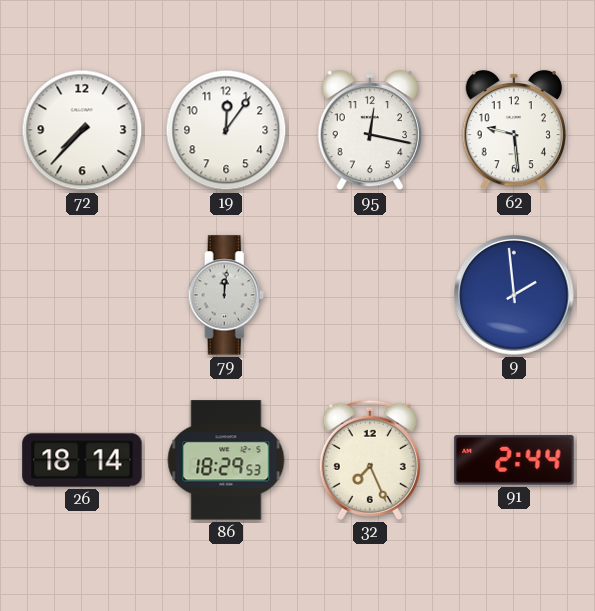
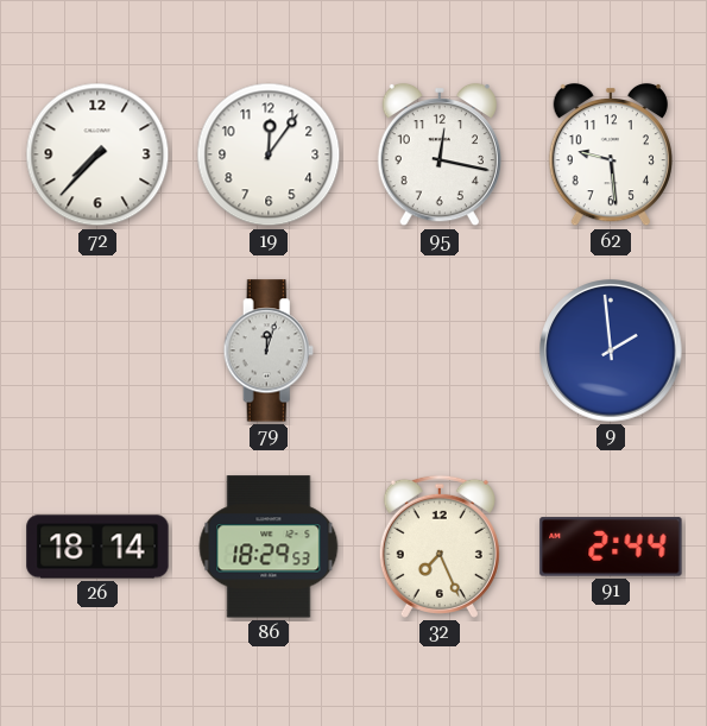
79: 12:01 -> 12:03 (269, 351)
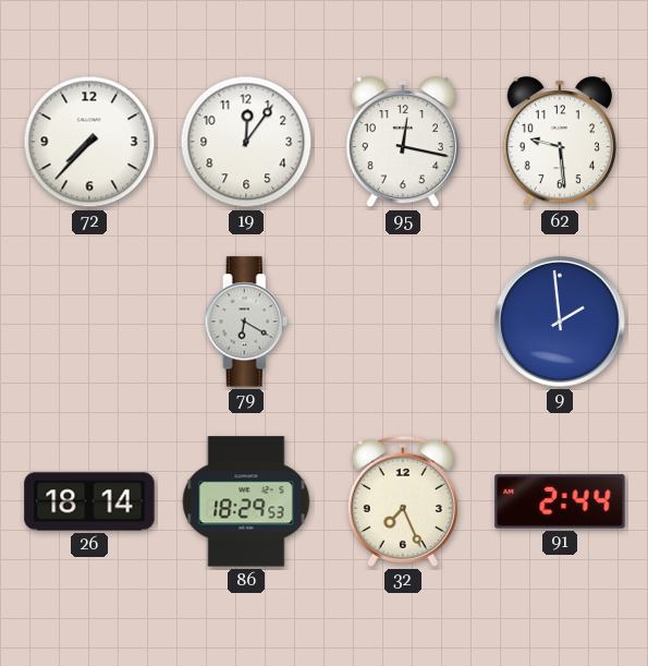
79: 12:03 -> 6:20 (246, 322)
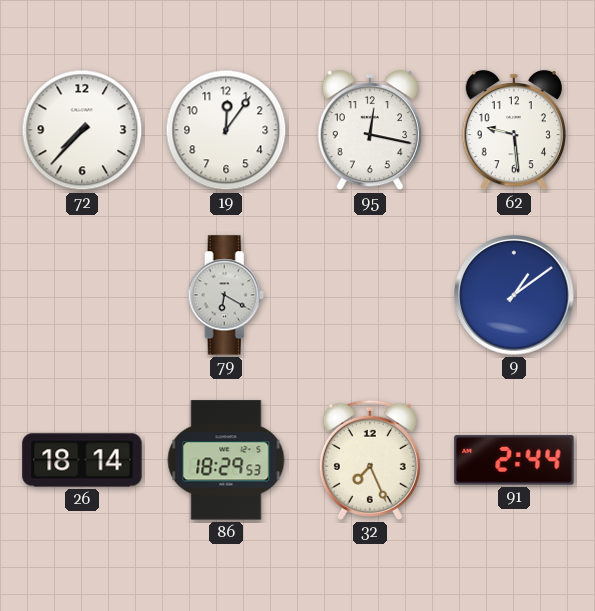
9: 1:59 -> 1:09 (514, 295)
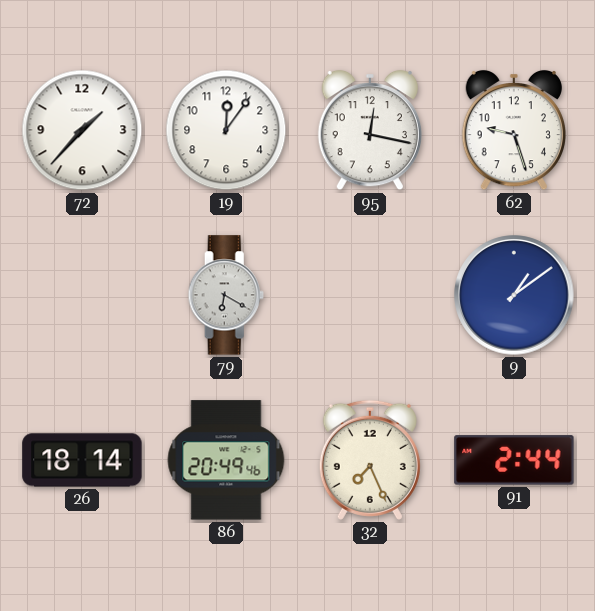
72: 7:37 -> 1:37 (82, 130)
62: 9:29 -> 9:27 (514, 130)
86: 18:29 -> 20:49 (226, 460)
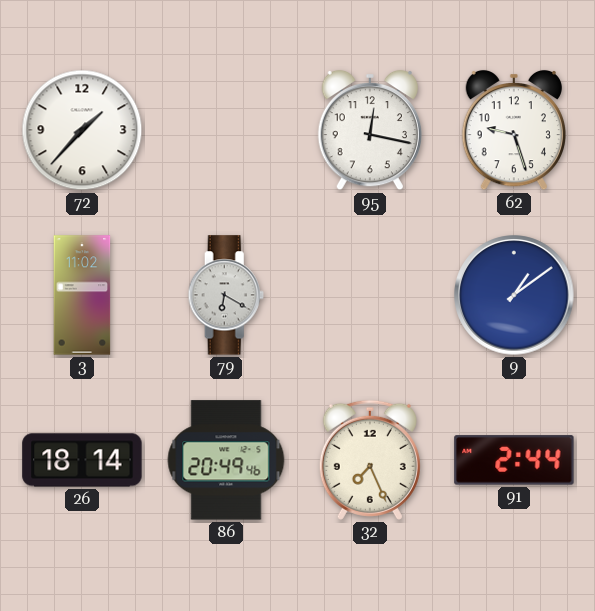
19: 12:06 -> none (226, 130)
3: none -> 11:02 (82, 295)
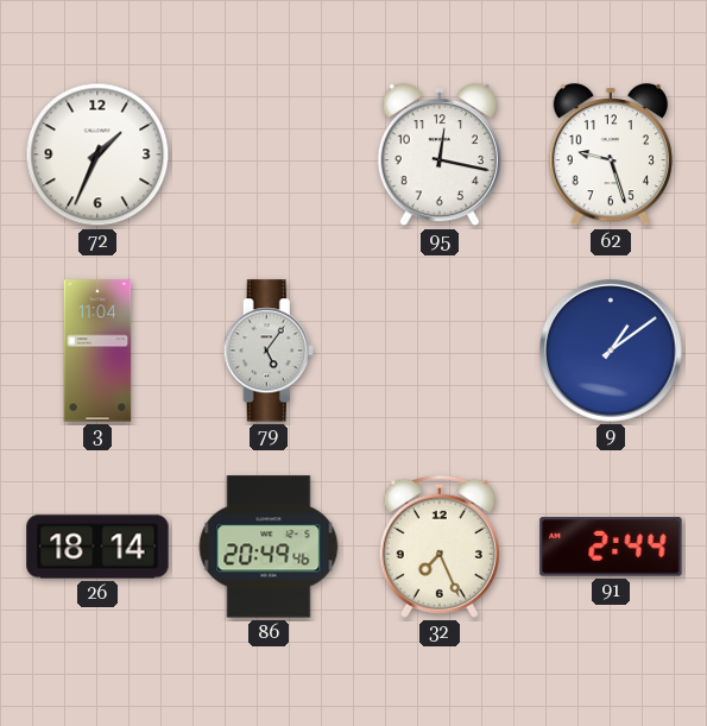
72: 1:37 -> 1:34 (97, 154)
3: 11:02 -> 11:04 (97, 351)
79: 6:20 -> 5:06 (269, 351)
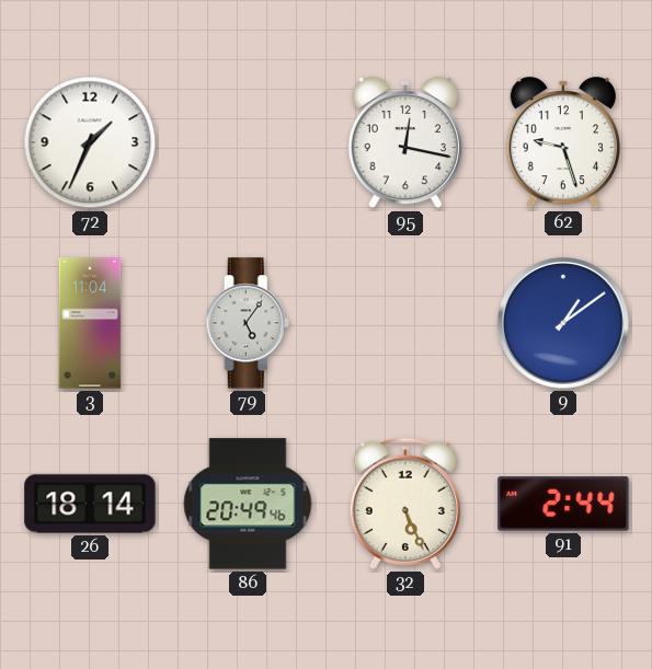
32: 7:26 -> 5:26 (405, 504)
